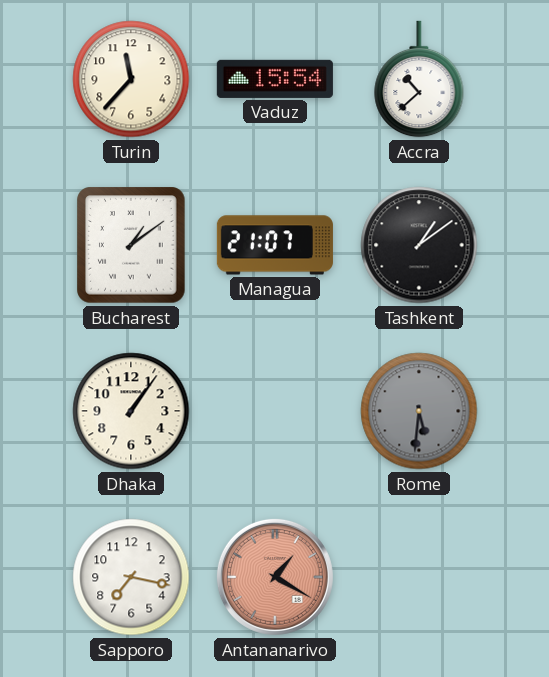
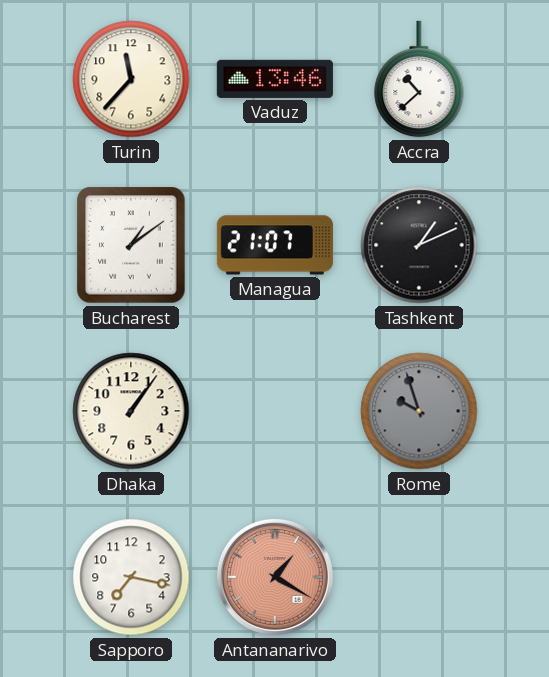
Vaduz: 15:54 -> 13:46 (275, 79)
Tashkent: 1:09 -> 1:11 (419, 245)
Rome: 5:31 -> 9:57 (419, 411)
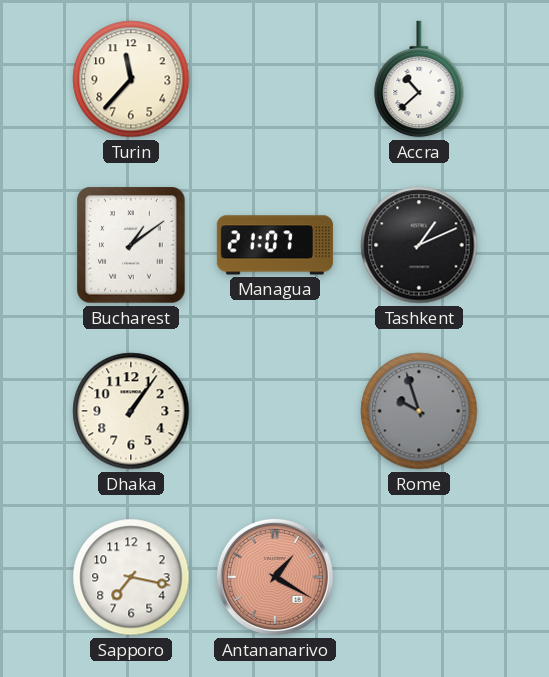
Vaduz: 13:46 -> none (275, 79)
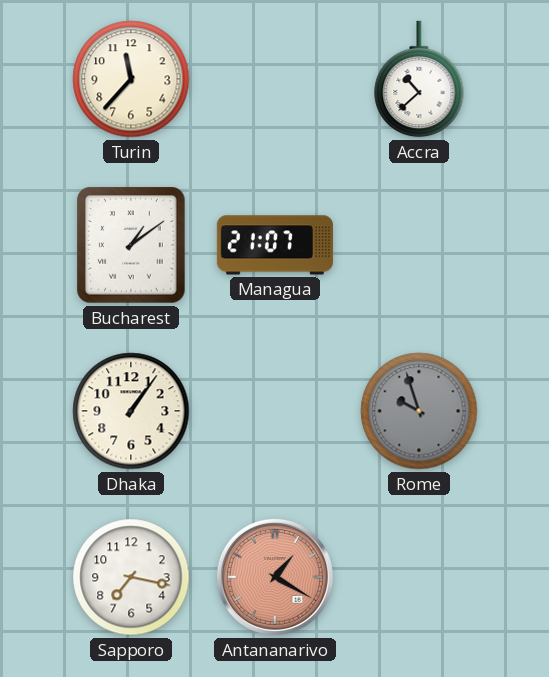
Tashkent: 1:11 -> none (419, 245)
